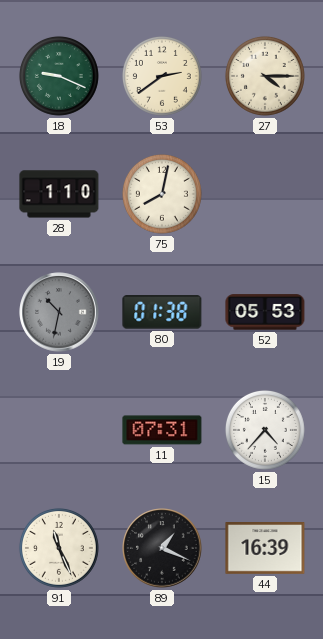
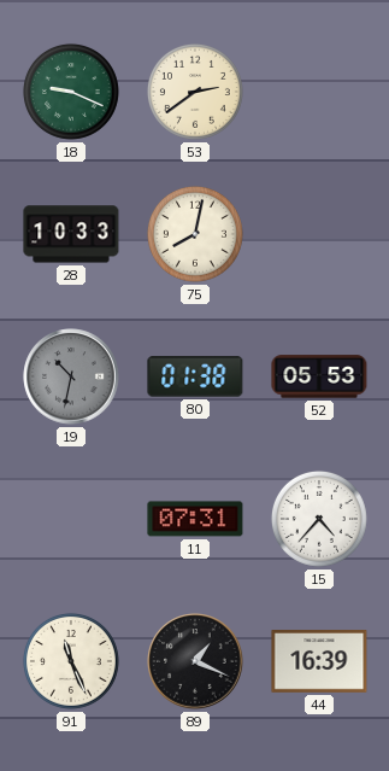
27: 4:15 -> none (265, 76)
28: 1:10 -> 10:33 (71, 234)
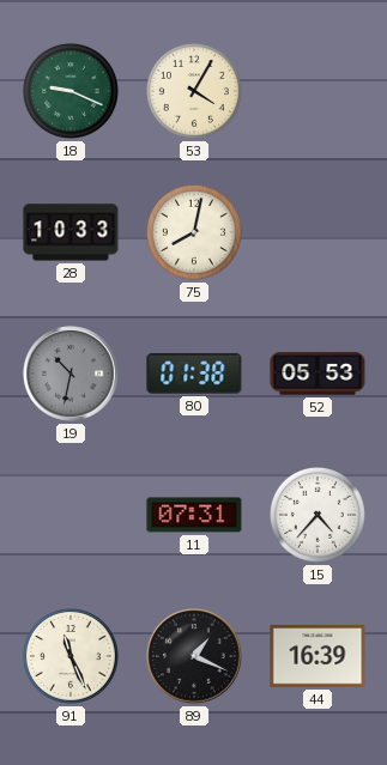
53: 2:39 -> 4:05 (194, 91)
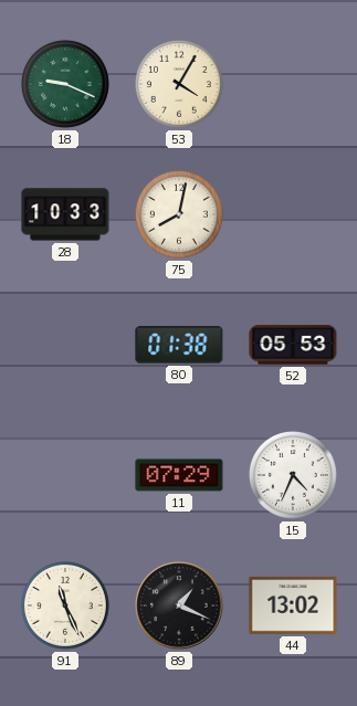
19: 10:32 -> none (71, 374)
11: 07:31 -> 07:29 (179, 475)
15: 4:37 -> 4:34 (293, 475)
44: 16:39 -> 13:02 (293, 607)
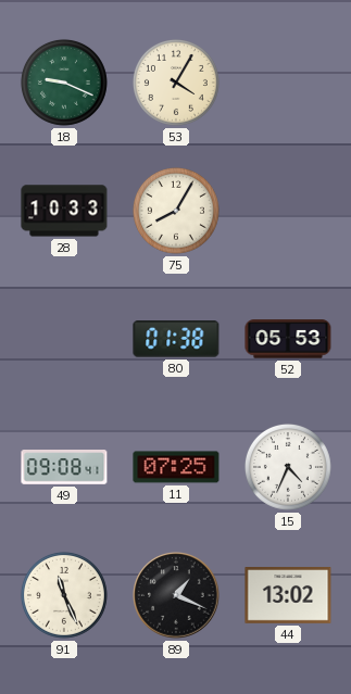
75: 8:02 -> 8:05 (176, 211)
49: none -> 09:08 (64, 468)
11: 07:29 -> 07:25 (176, 467)
